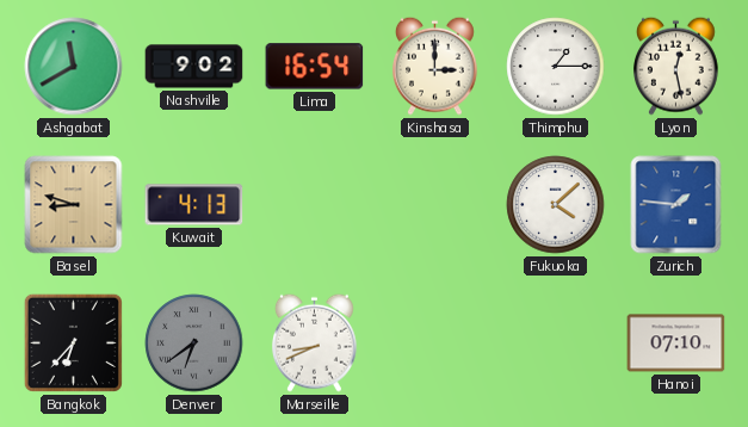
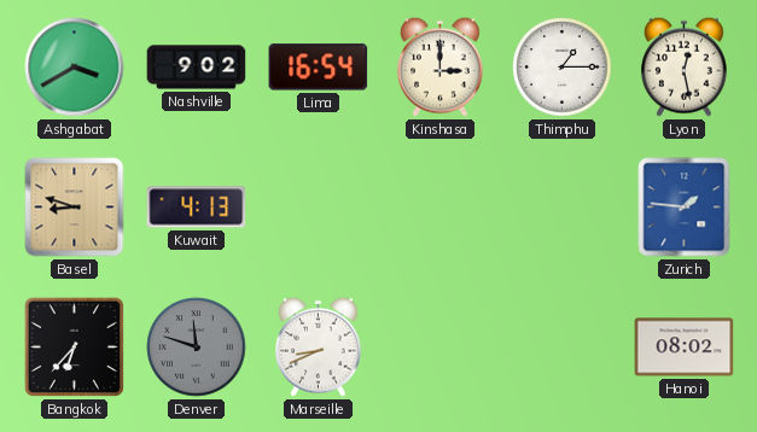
Ashgabat: 11:40 -> 3:40 (75, 68)
Fukuoka: 4:08 -> none (556, 205)
Denver: 6:39 -> 11:48 (197, 348)
Hanoi: 07:10 -> 08:02 (685, 348)
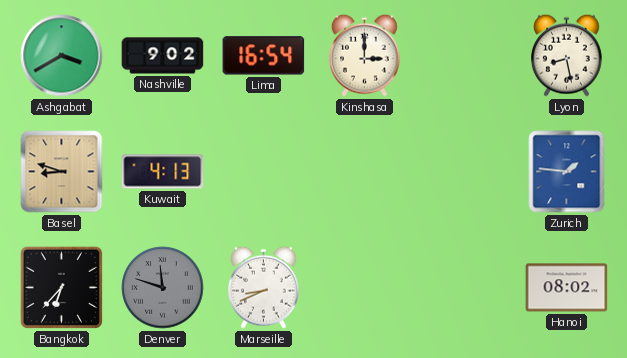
Thimphu: 1:15 -> none (563, 68)
Lyon: 12:28 -> 8:28 (567, 55)
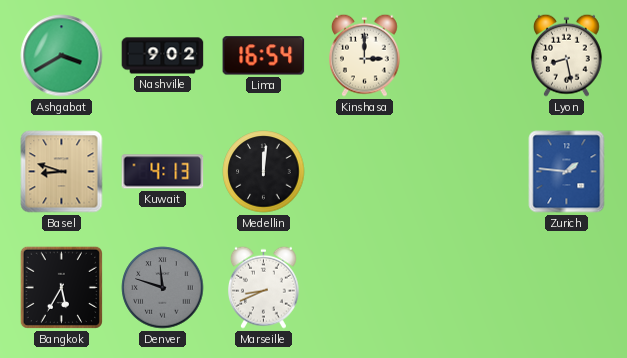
Medellin: none -> 12:01 (264, 172)
Bangkok: 6:37 -> 5:35 (61, 287)
Hanoi: 08:02 -> none (567, 288)
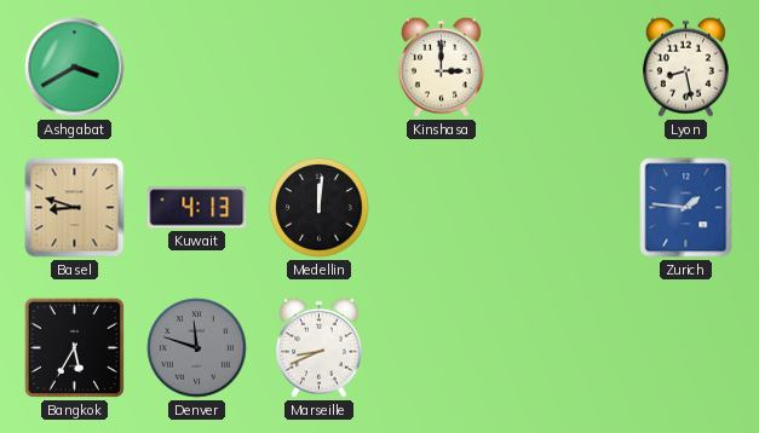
Nashville: 9:02 -> none (163, 56)
Lima: 16:54 -> none (264, 56)
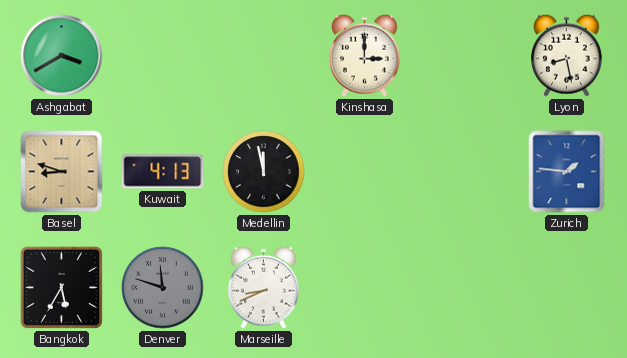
Medellin: 12:01 -> 11:58 (264, 172)
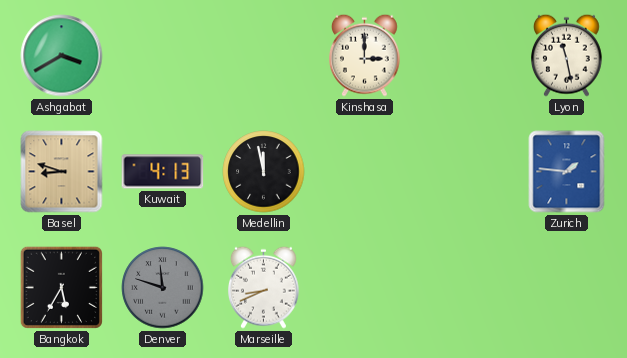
Lyon: 8:28 -> 11:28 (567, 55)
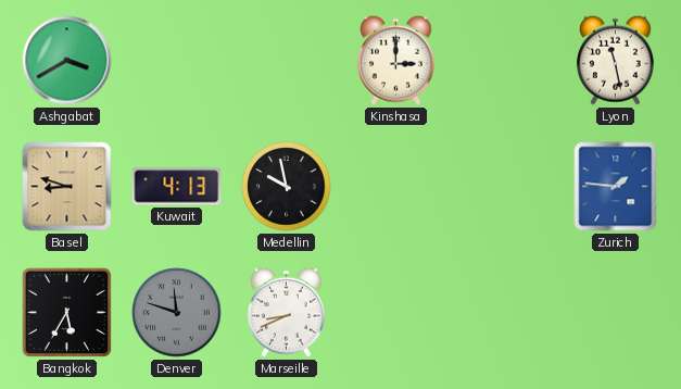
Medellin: 11:58 -> 9:58 (287, 187)
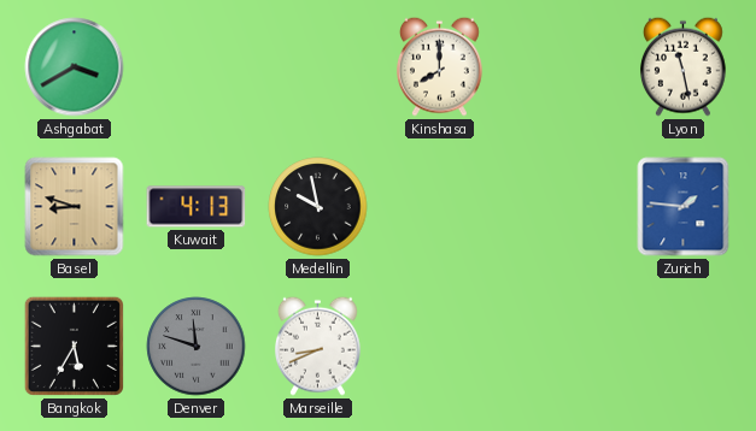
Kinshasa: 3:00 -> 8:00 (440, 66)
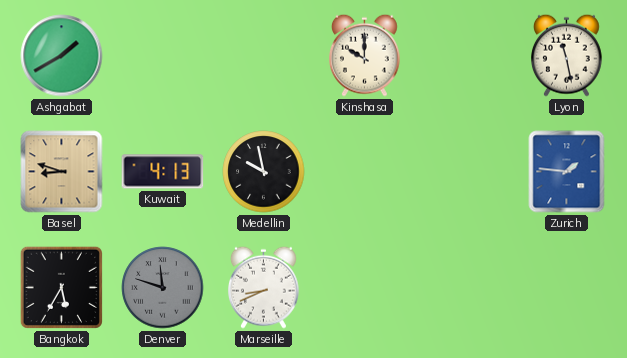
Ashgabat: 3:40 -> 1:40 (62, 56)
Kinshasa: 8:00 -> 10:00 (365, 55)
